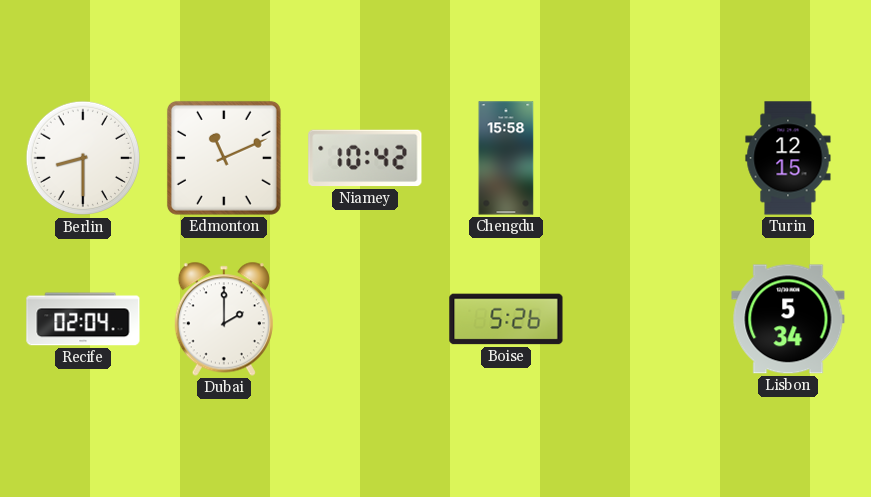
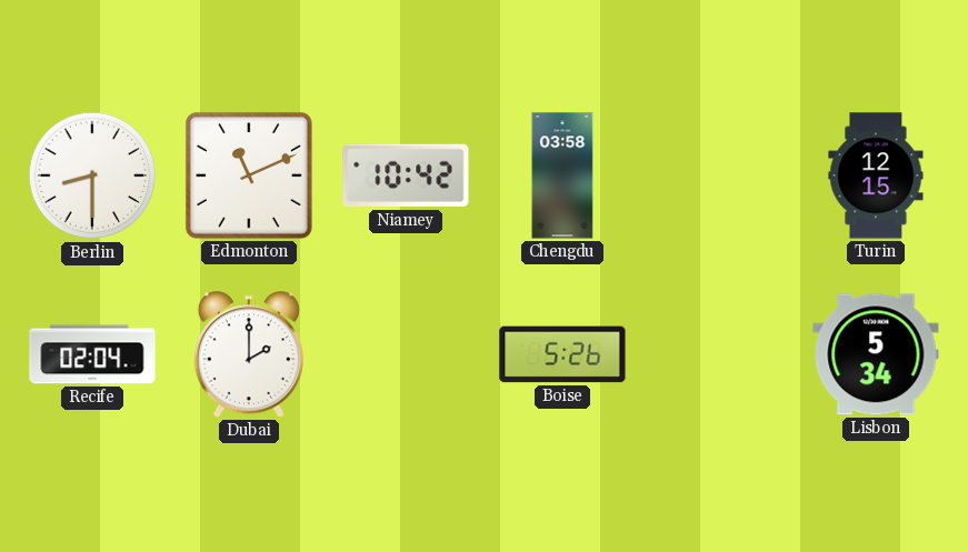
Chengdu: 15:58 -> 03:58 (562, 175)
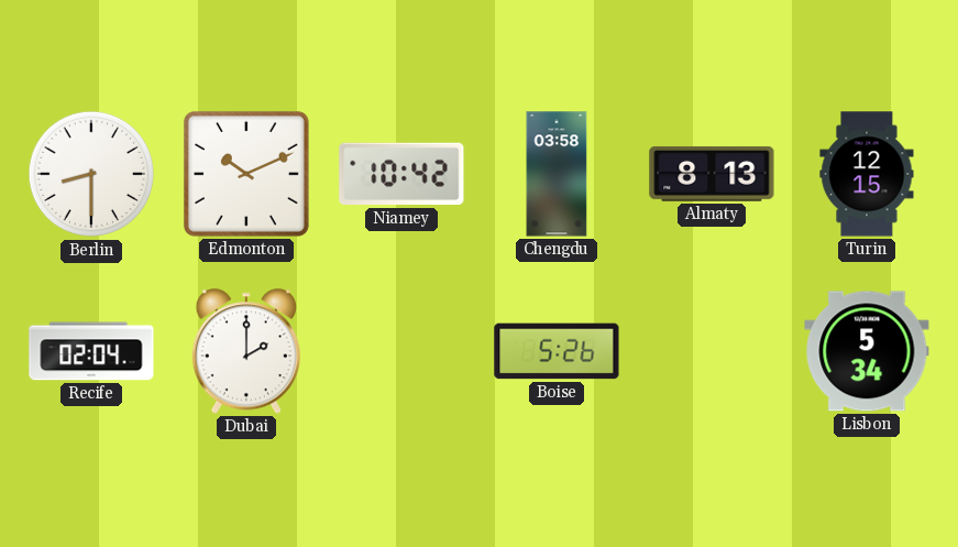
Edmonton: 11:11 -> 10:11 (246, 174)
Almaty: none -> 8:13 (712, 174)
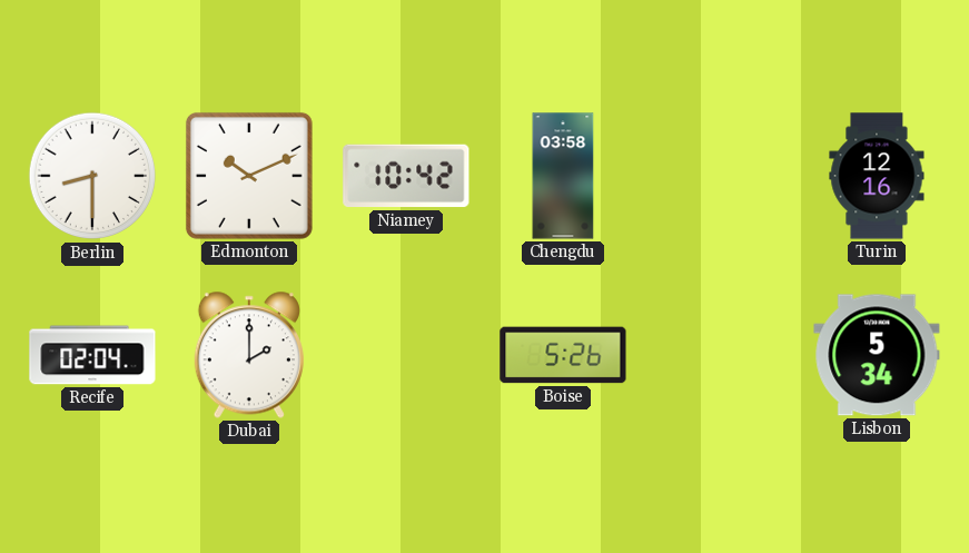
Almaty: 8:13 -> none (712, 174)
Turin: 12:15 -> 12:16 (877, 176)
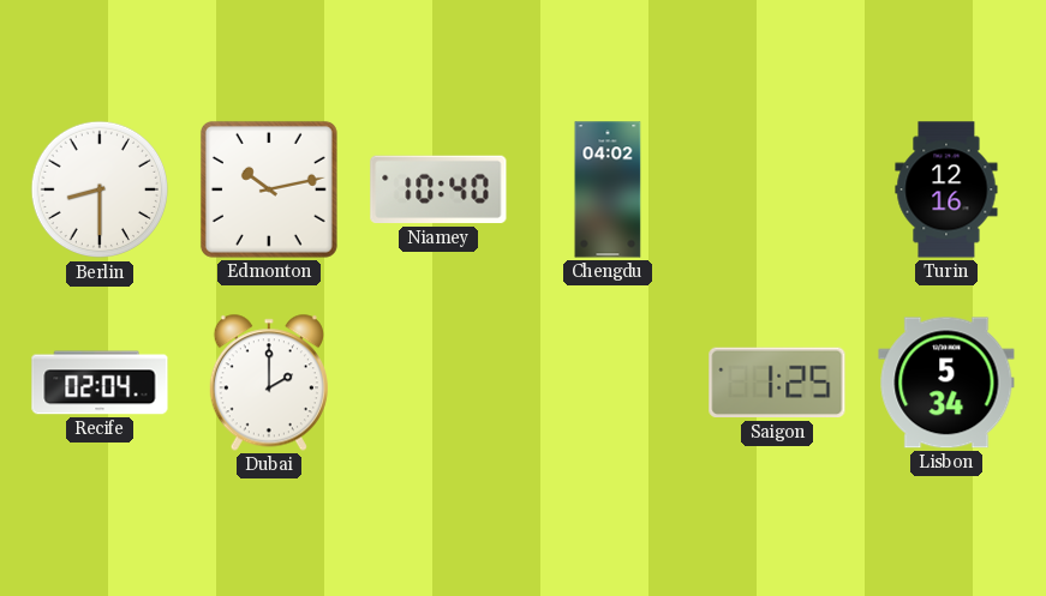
Edmonton: 10:11 -> 10:13 (269, 189)
Niamey: 10:42 -> 10:40 (438, 189)
Chengdu: 03:58 -> 04:02 (608, 189)
Boise: 5:26 -> none (563, 355)
Saigon: none -> 1:25 (777, 383)
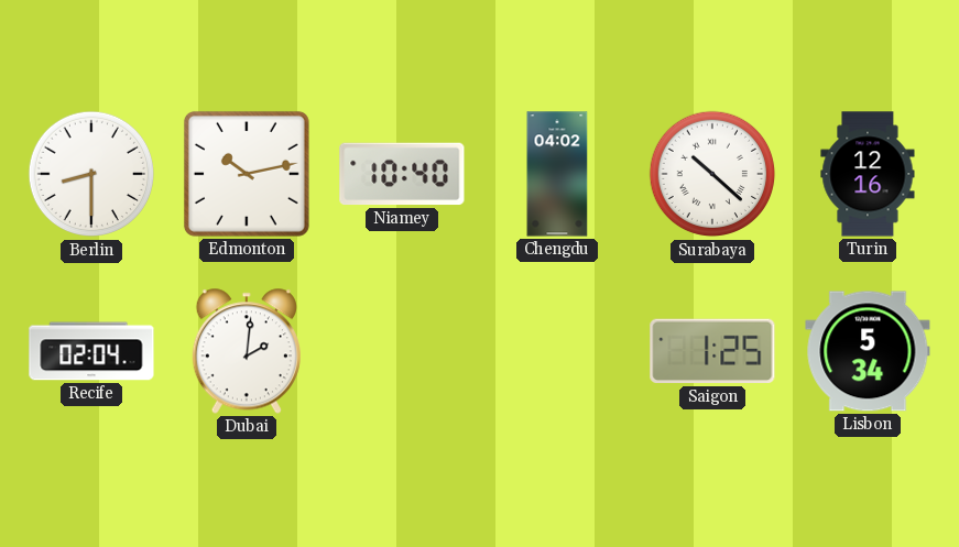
Surabaya: none -> 10:22 (712, 174)
Dubai: 2:00 -> 2:01 (247, 351)
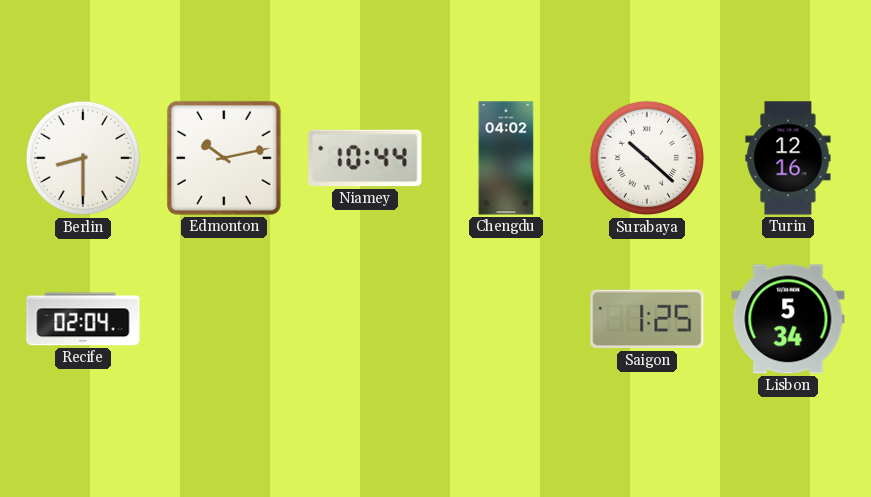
Niamey: 10:40 -> 10:44 (365, 158)
Dubai: 2:01 -> none (247, 351)
